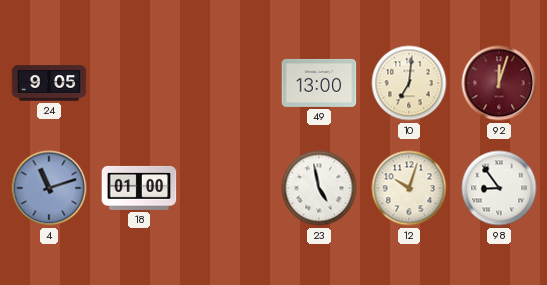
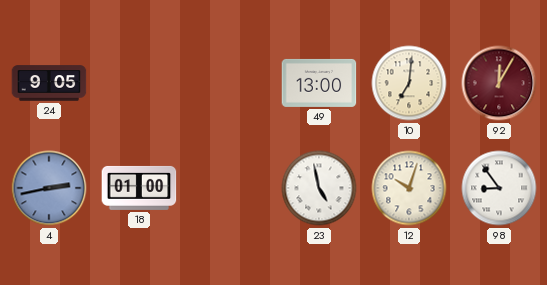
92: 12:03 -> 12:05 (499, 83)
4: 11:12 -> 2:43 (49, 188)
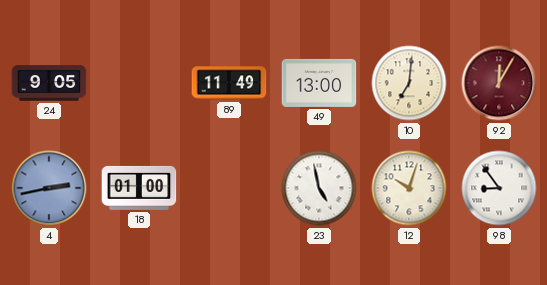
89: none -> 11:49 (229, 83)
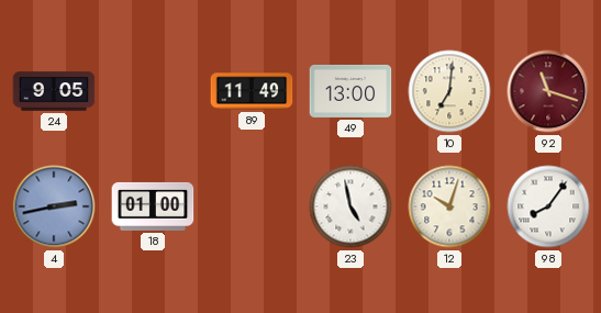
92: 12:05 -> 11:18 (548, 91)
98: 8:54 -> 8:06 (548, 206)
